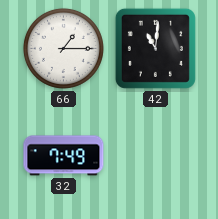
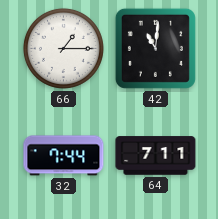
32: 7:49 -> 7:44 (64, 156)
64: none -> 7:11 (156, 156)
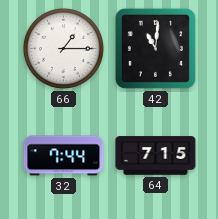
64: 7:11 -> 7:15 (156, 156)
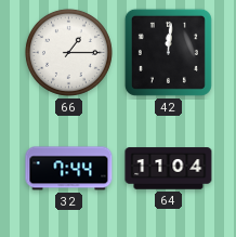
42: 11:01 -> 12:01 (168, 52)
64: 7:15 -> 11:04 (169, 169)
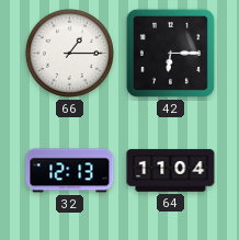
42: 12:01 -> 6:15 (170, 53)
32: 7:44 -> 12:13 (70, 171)
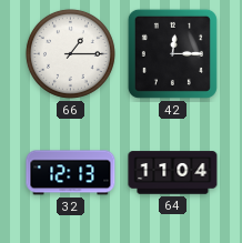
42: 6:15 -> 12:15 (172, 53)
